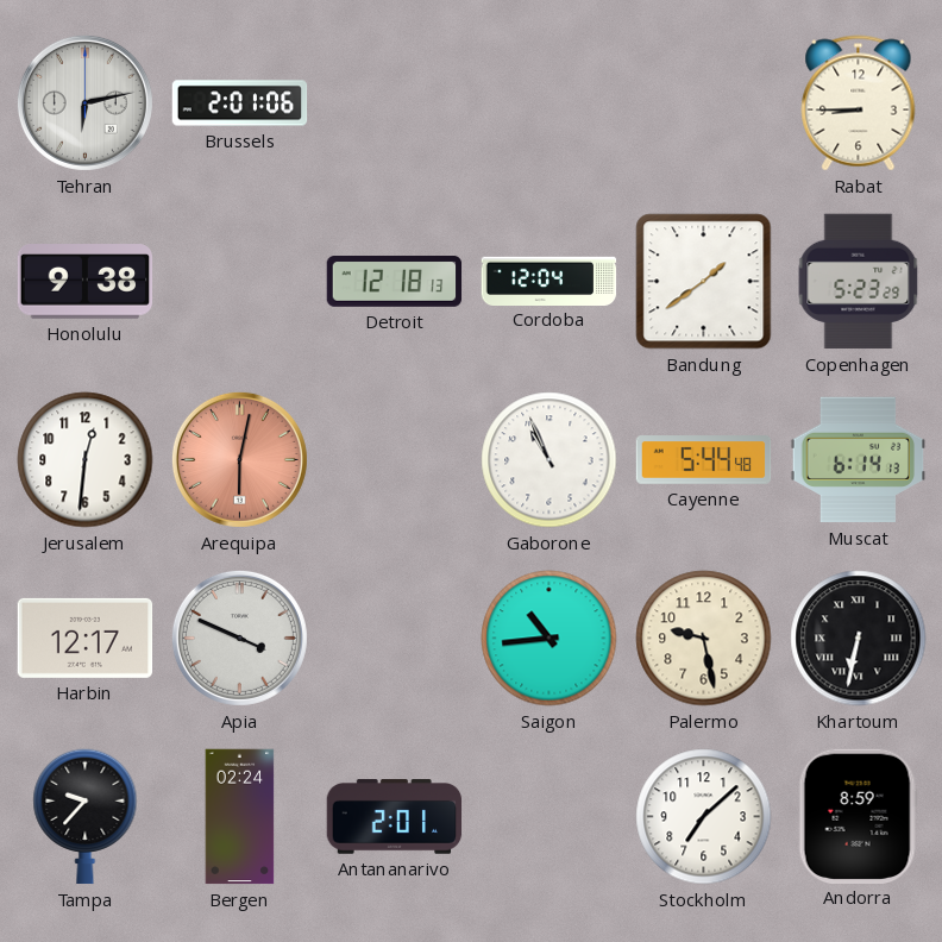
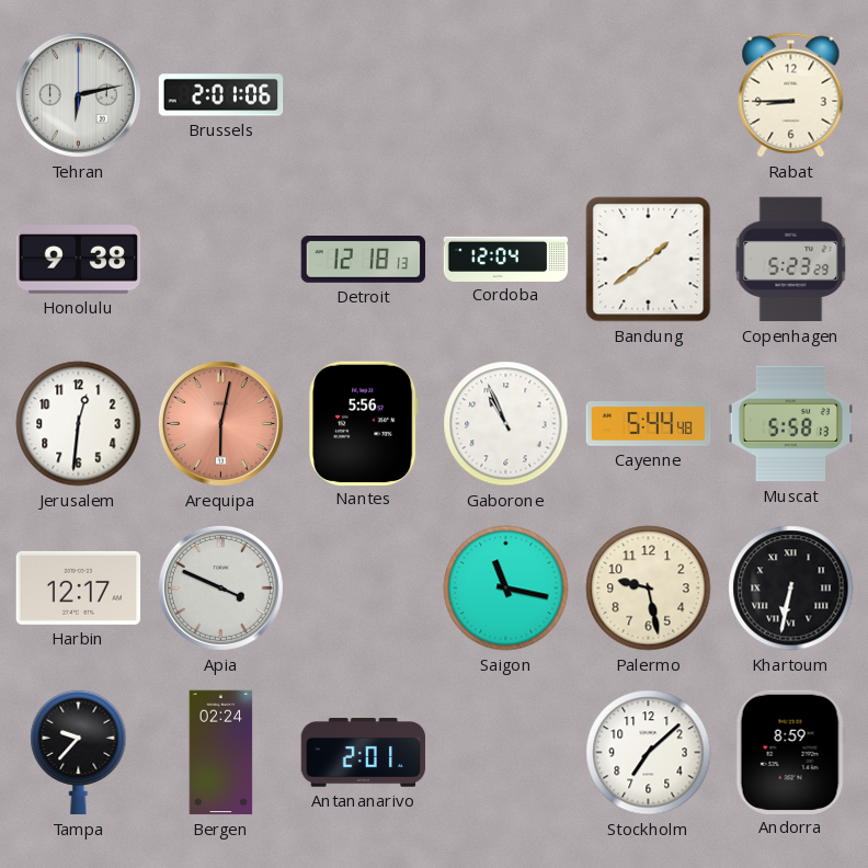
Nantes: none -> 5:56 (364, 423)
Muscat: 6:14 -> 5:58 (791, 424)
Saigon: 10:44 -> 11:17 (506, 589)
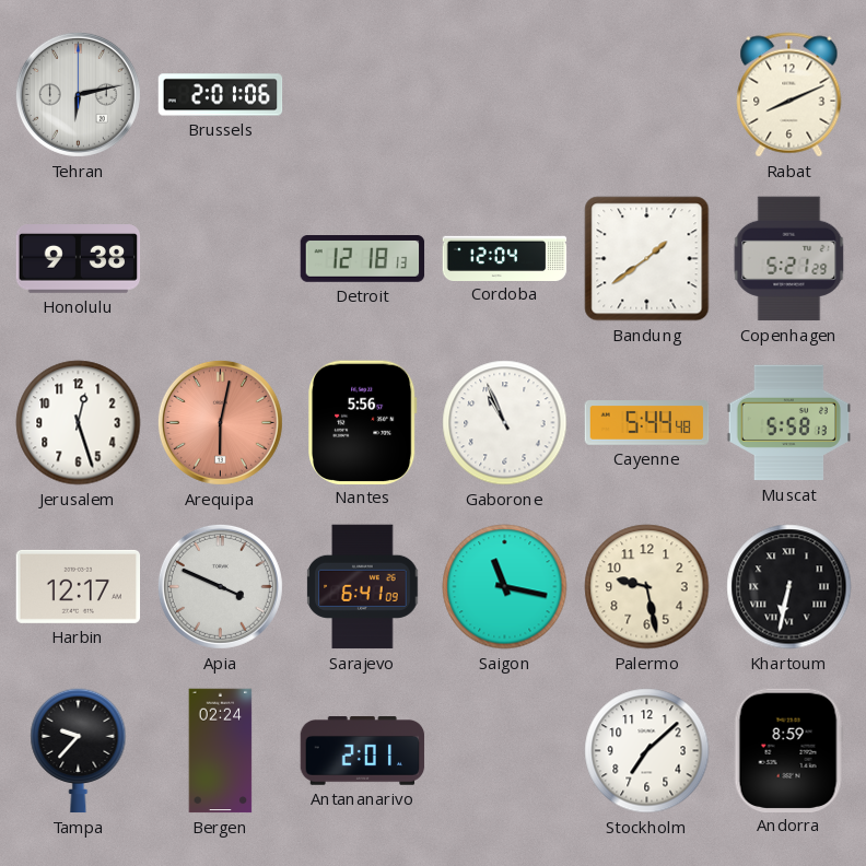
Rabat: 8:45 -> 8:11 (789, 95)
Copenhagen: 5:23 -> 5:21 (789, 259)
Jerusalem: 12:31 -> 12:27 (79, 423)
Sarajevo: none -> 6:41 (363, 587)
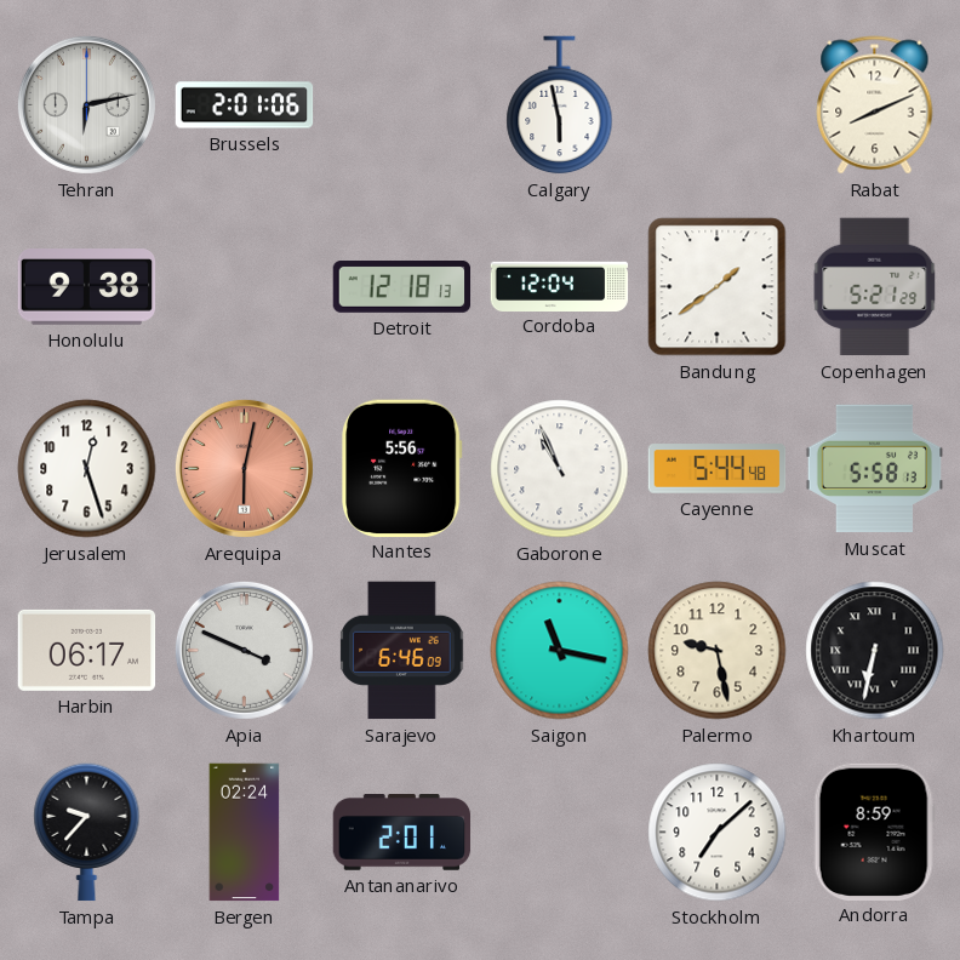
Calgary: none -> 5:58 (560, 105)
Harbin: 12:17 -> 06:17 (87, 650)
Sarajevo: 6:41 -> 6:46 (402, 651)
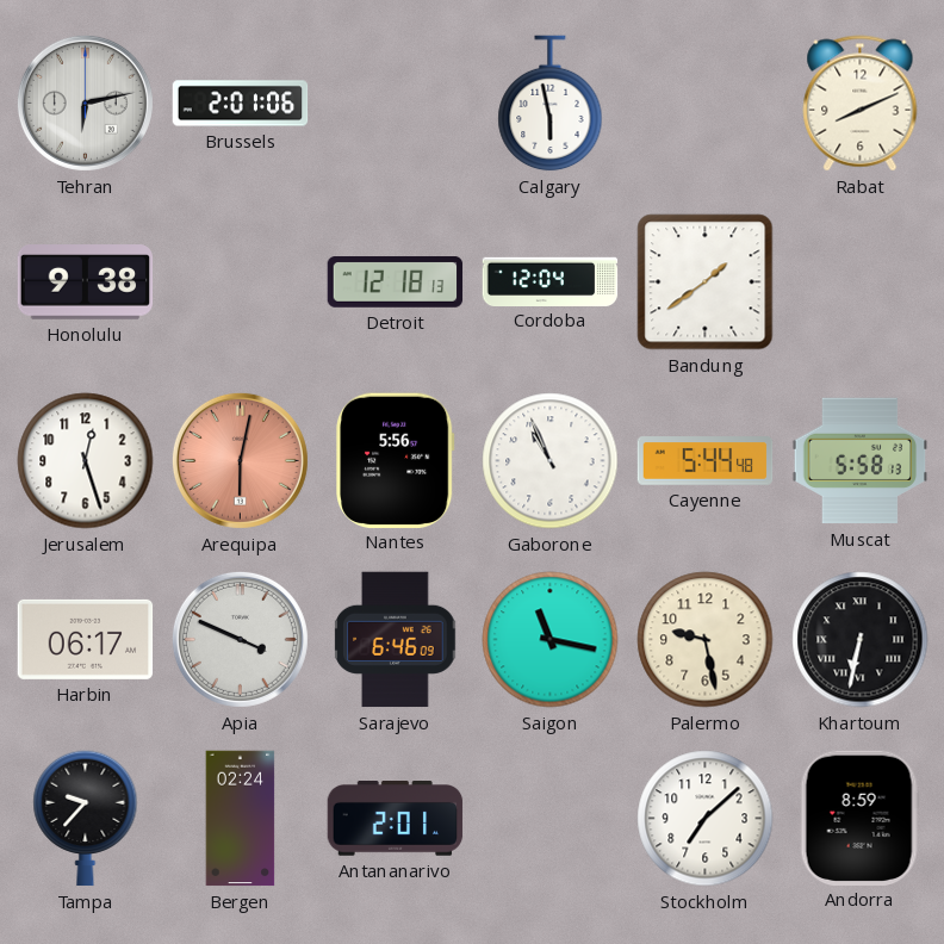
Copenhagen: 5:21 -> none (875, 287)
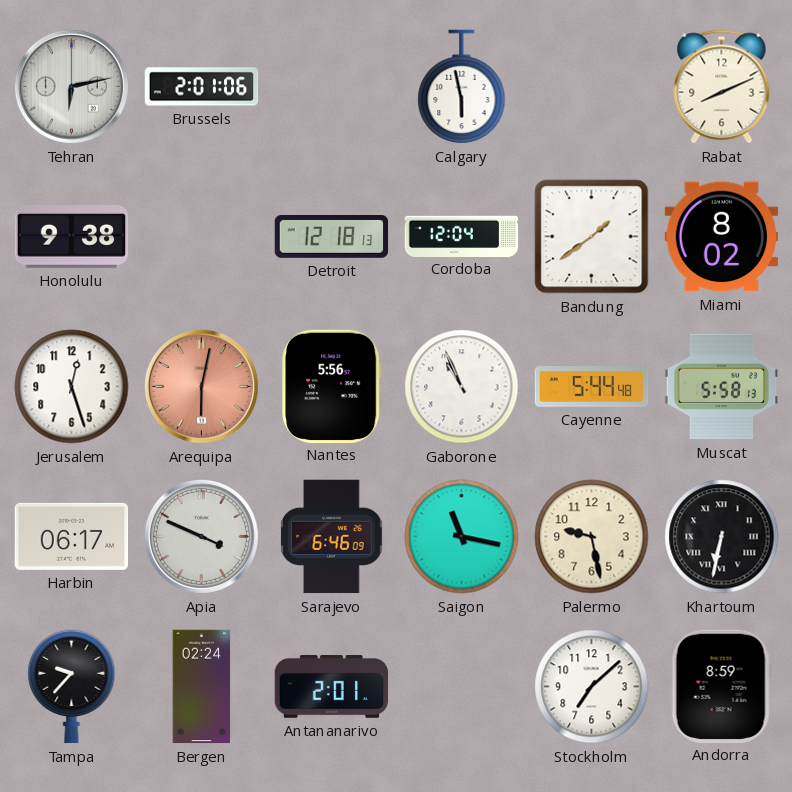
Miami: none -> 8:02 (722, 237)
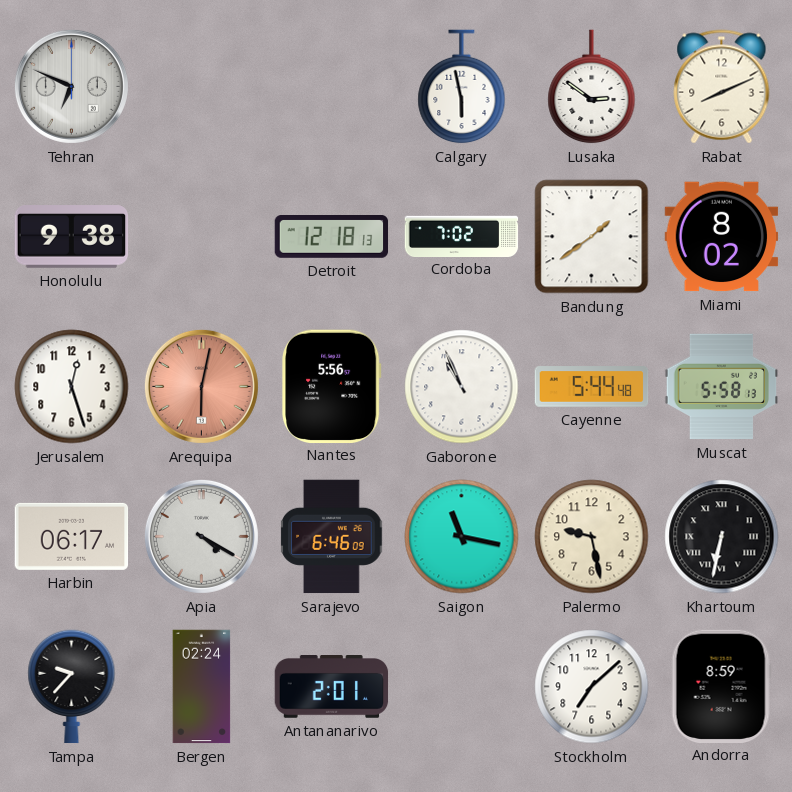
Tehran: 6:13 -> 6:49 (71, 86)
Brussels: 2:01 -> none (202, 87)
Lusaka: none -> 2:51 (592, 87)
Cordoba: 12:04 -> 7:02 (462, 236)
Apia: 3:49 -> 4:20 (201, 536)
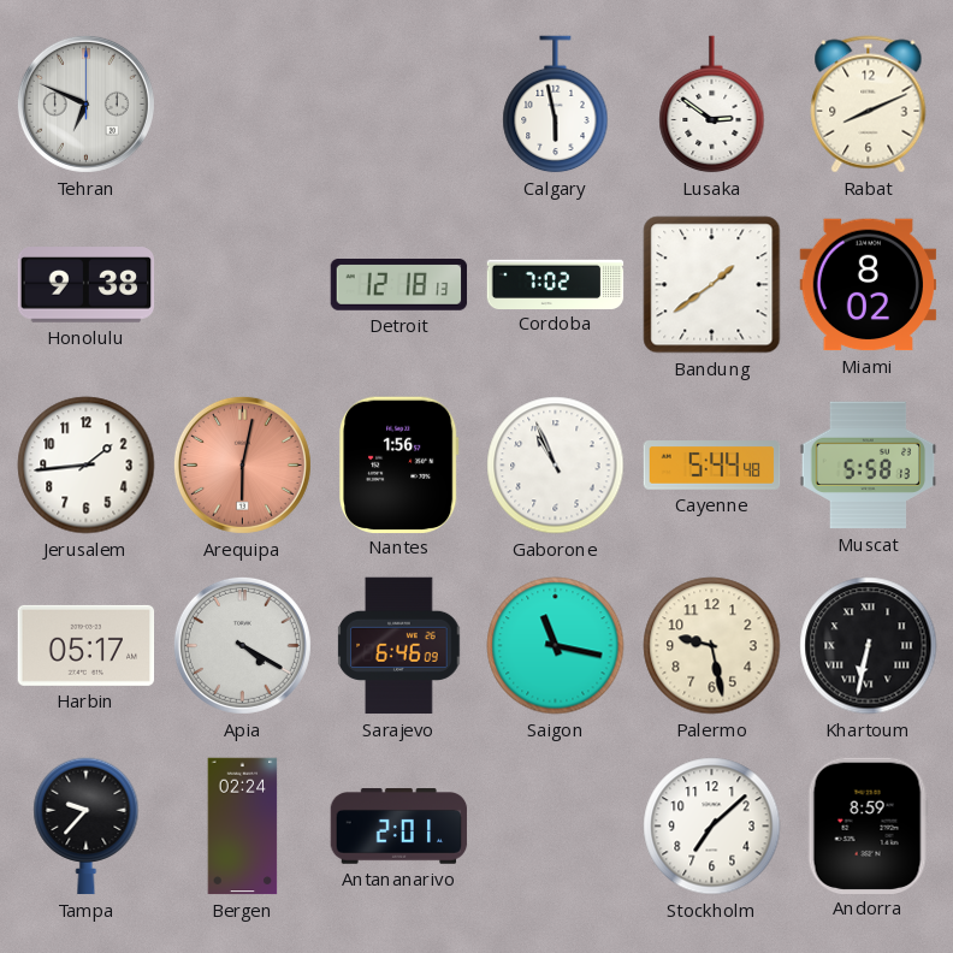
Jerusalem: 12:27 -> 1:44 (87, 466)
Nantes: 5:56 -> 1:56 (399, 464)
Harbin: 06:17 -> 05:17 (87, 645)
